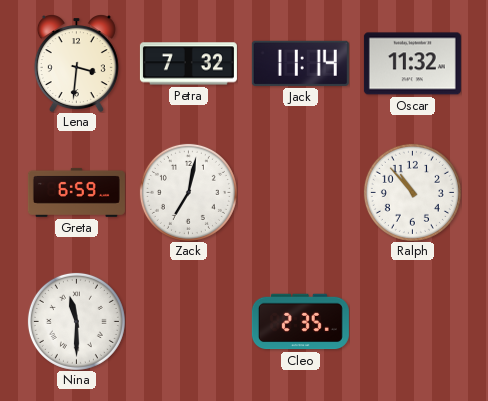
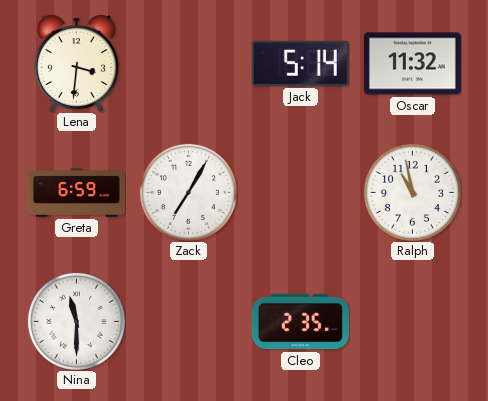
Petra: 7:32 -> none (188, 64)
Jack: 11:14 -> 5:14 (300, 63)
Zack: 7:02 -> 7:05 (188, 192)
Ralph: 10:53 -> 10:58 (412, 192)
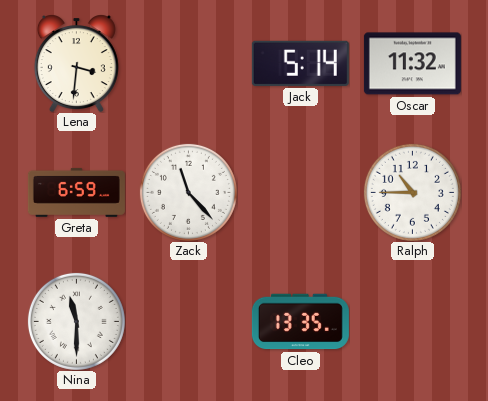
Zack: 7:05 -> 11:23 (188, 192)
Ralph: 10:58 -> 10:45 (412, 192)
Cleo: 2:35 -> 13:35 (300, 322)
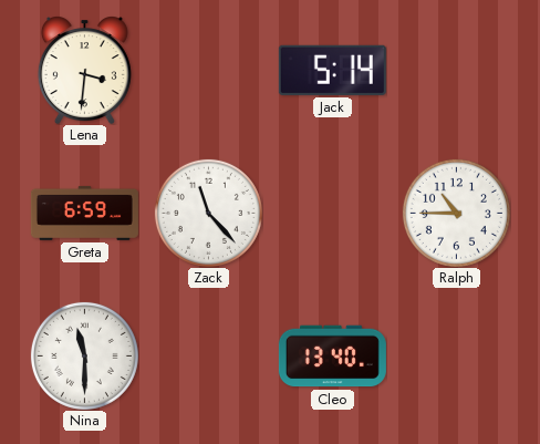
Oscar: 11:32 -> none (412, 64)
Cleo: 13:35 -> 13:40 (332, 357)
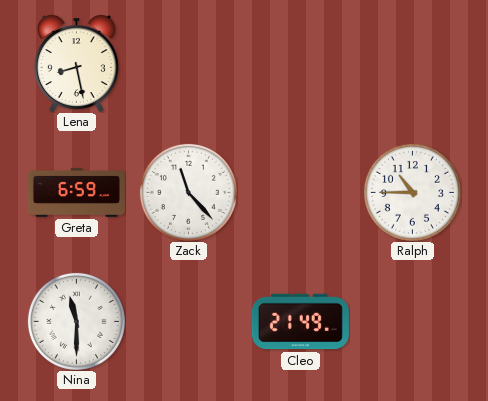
Lena: 3:31 -> 8:28 (76, 63)
Jack: 5:14 -> none (332, 70)
Cleo: 13:40 -> 21:49 (300, 322)
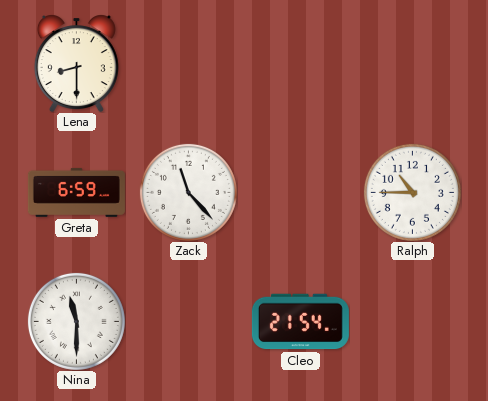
Lena: 8:28 -> 8:30 (76, 63)
Cleo: 21:49 -> 21:54 (300, 322)
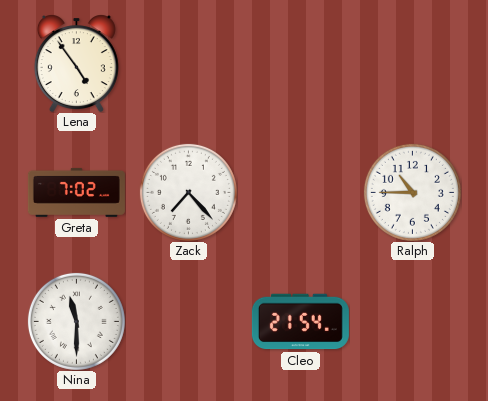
Lena: 8:30 -> 4:54 (76, 63)
Greta: 6:59 -> 7:02 (76, 192)
Zack: 11:23 -> 7:23 (188, 192)
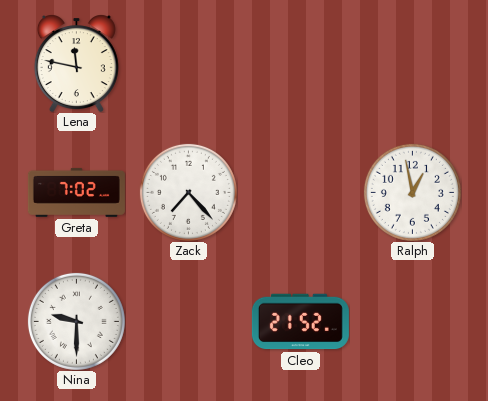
Lena: 4:54 -> 11:47 (76, 63)
Ralph: 10:45 -> 12:58 (412, 192)
Nina: 11:30 -> 9:30 (76, 321)
Cleo: 21:54 -> 21:52 (300, 322)
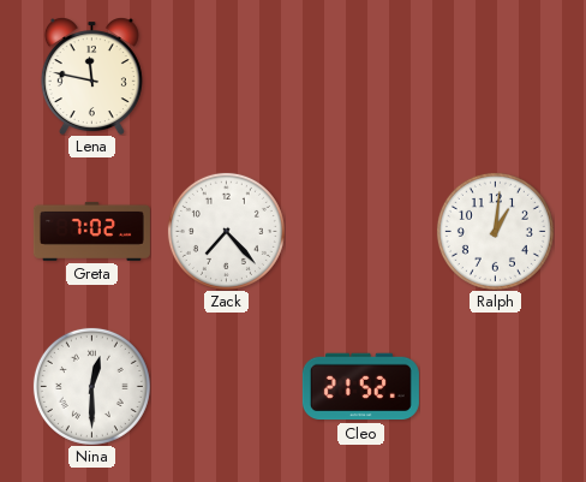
Ralph: 12:58 -> 1:01 (495, 231)
Nina: 9:30 -> 12:30 (91, 386)
